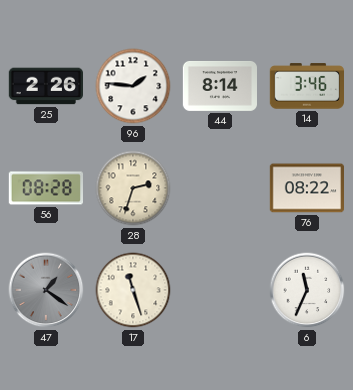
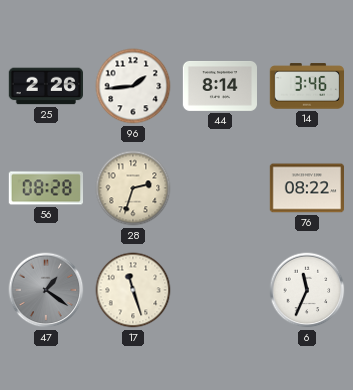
96: 1:46 -> 1:44 (133, 86)
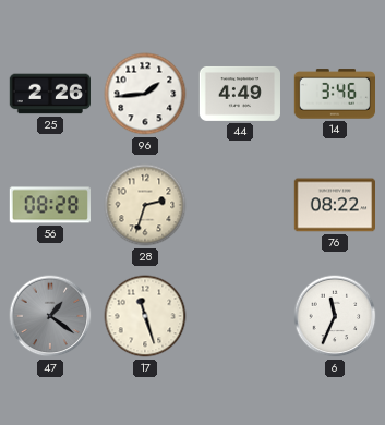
44: 8:14 -> 4:49 (239, 94)
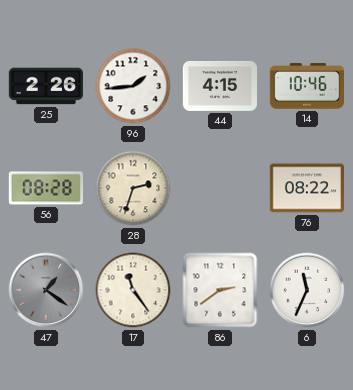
44: 4:49 -> 4:15 (219, 86)
14: 3:46 -> 10:46 (306, 86)
17: 11:27 -> 11:24 (133, 290)
86: none -> 2:39 (220, 290)
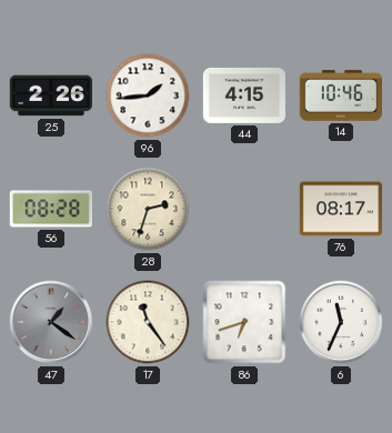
76: 08:22 -> 08:17 (340, 209)
86: 2:39 -> 6:42 (244, 322)
